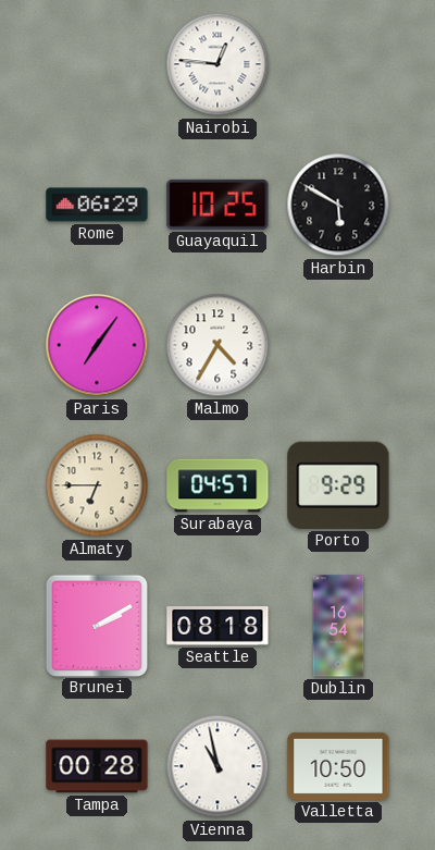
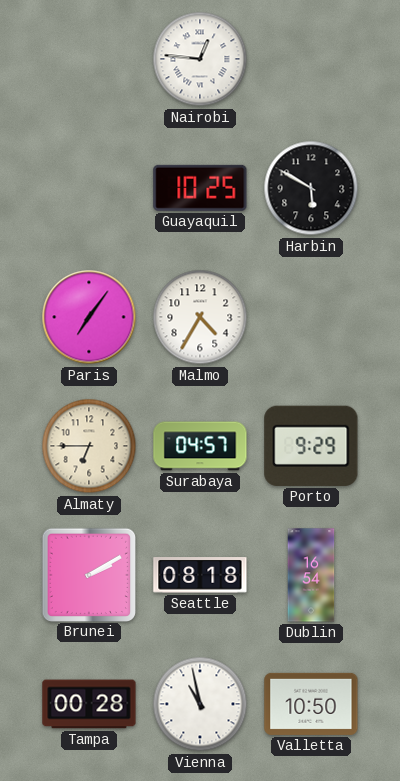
Rome: 06:29 -> none (97, 205)
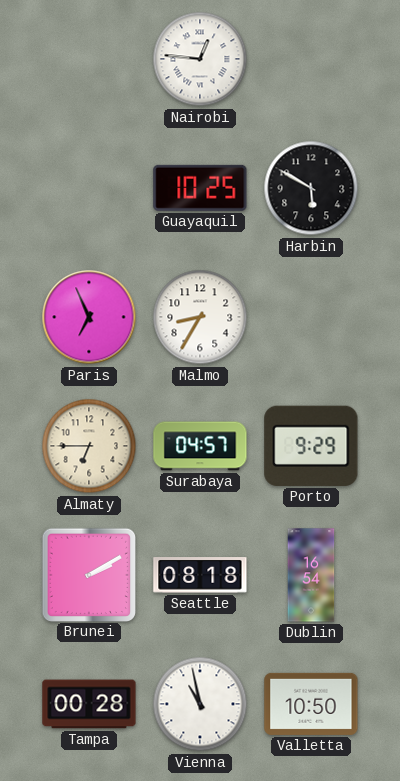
Paris: 7:06 -> 6:56 (89, 317)
Malmo: 4:35 -> 8:35 (200, 317)
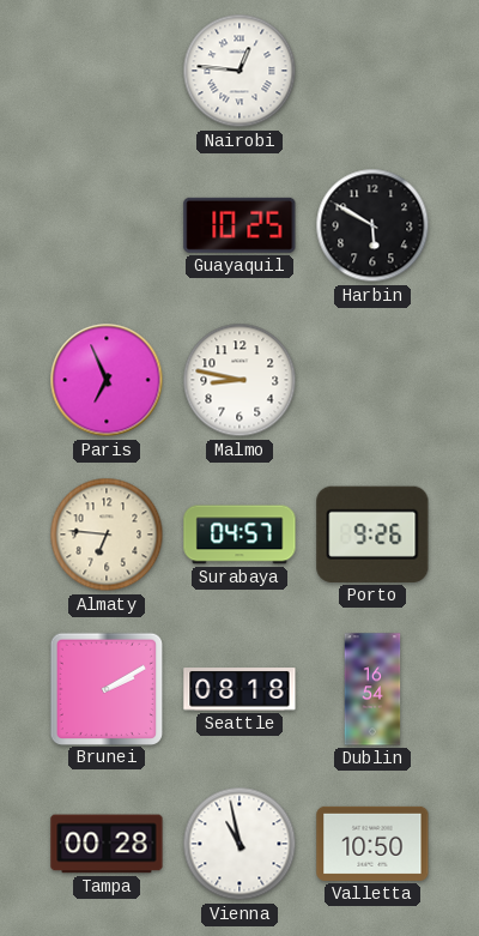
Malmo: 8:35 -> 8:47 (239, 380)
Almaty: 6:45 -> 6:46 (107, 535)
Porto: 9:29 -> 9:26 (372, 535)
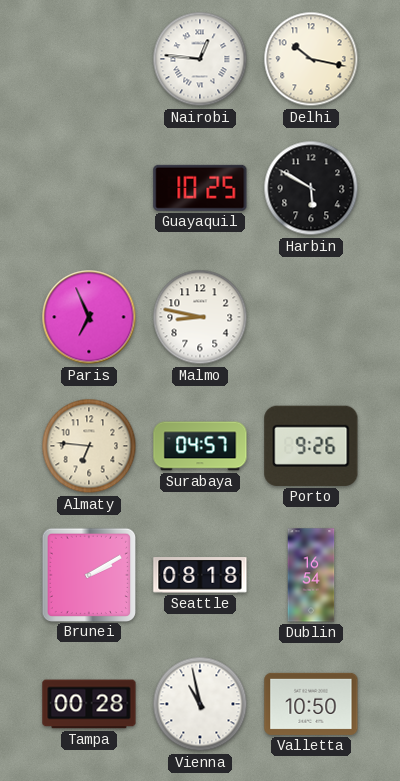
Delhi: none -> 10:17 (311, 59)
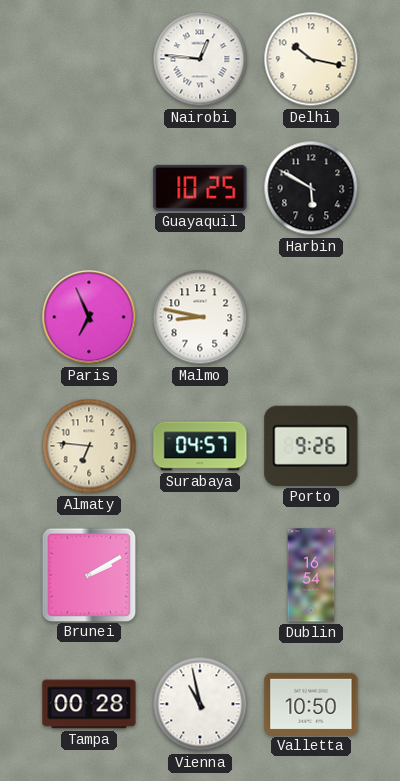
Seattle: 08:18 -> none (200, 575)
